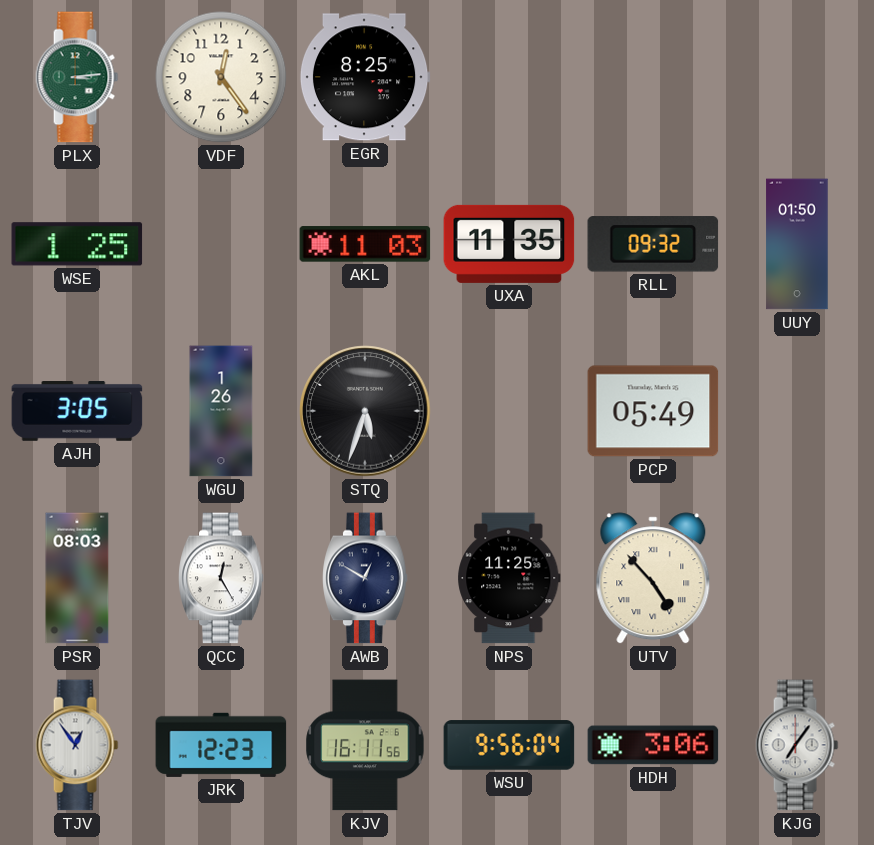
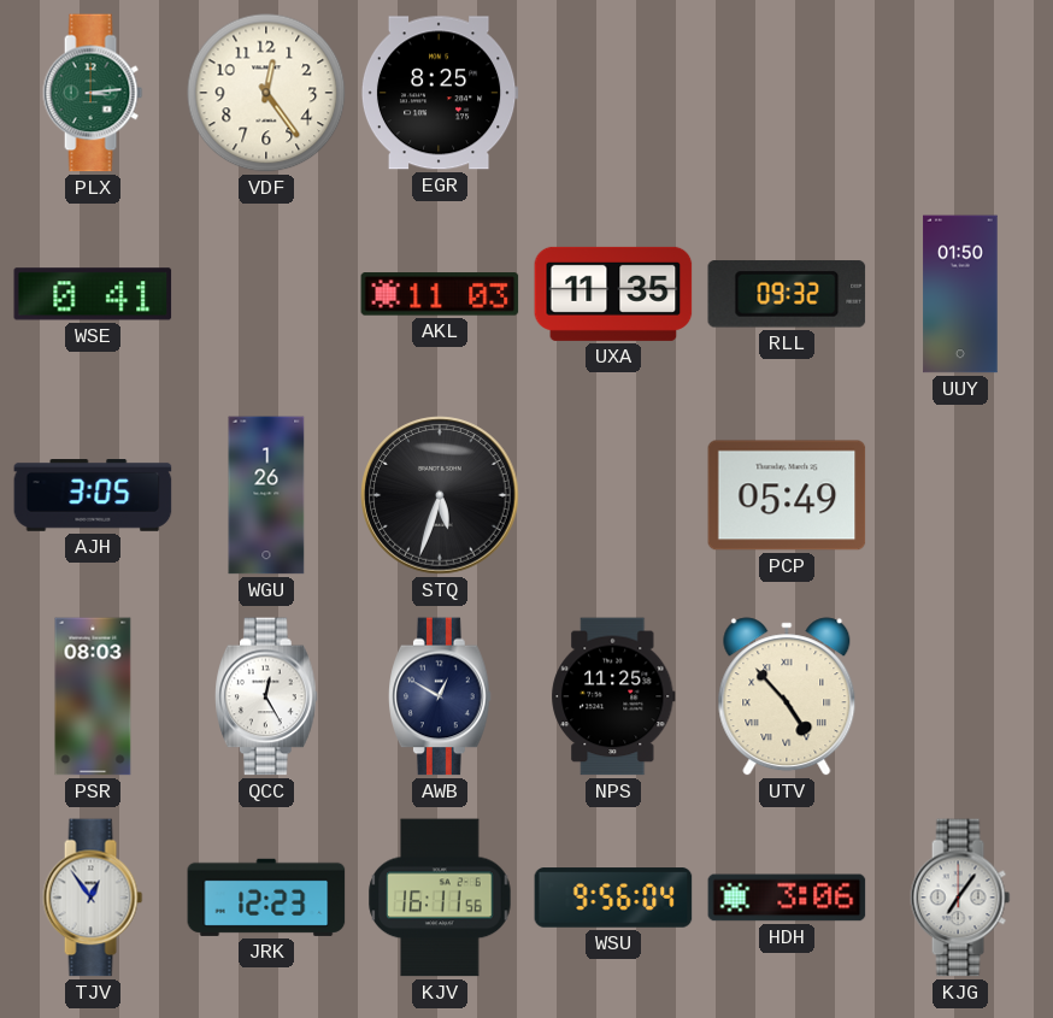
WSE: 1:25 -> 0:41 (93, 294)
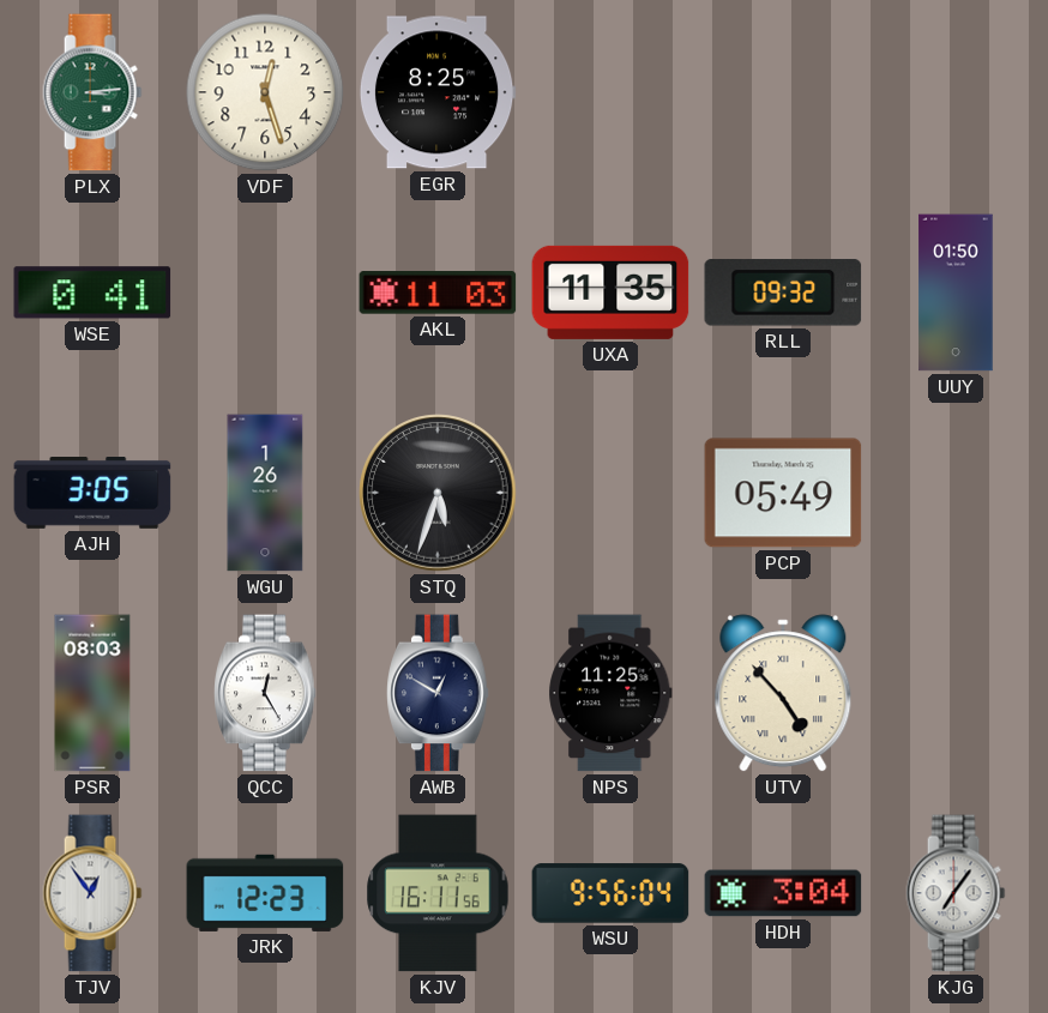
VDF: 12:24 -> 12:27 (265, 92)
HDH: 3:06 -> 3:04 (783, 893)
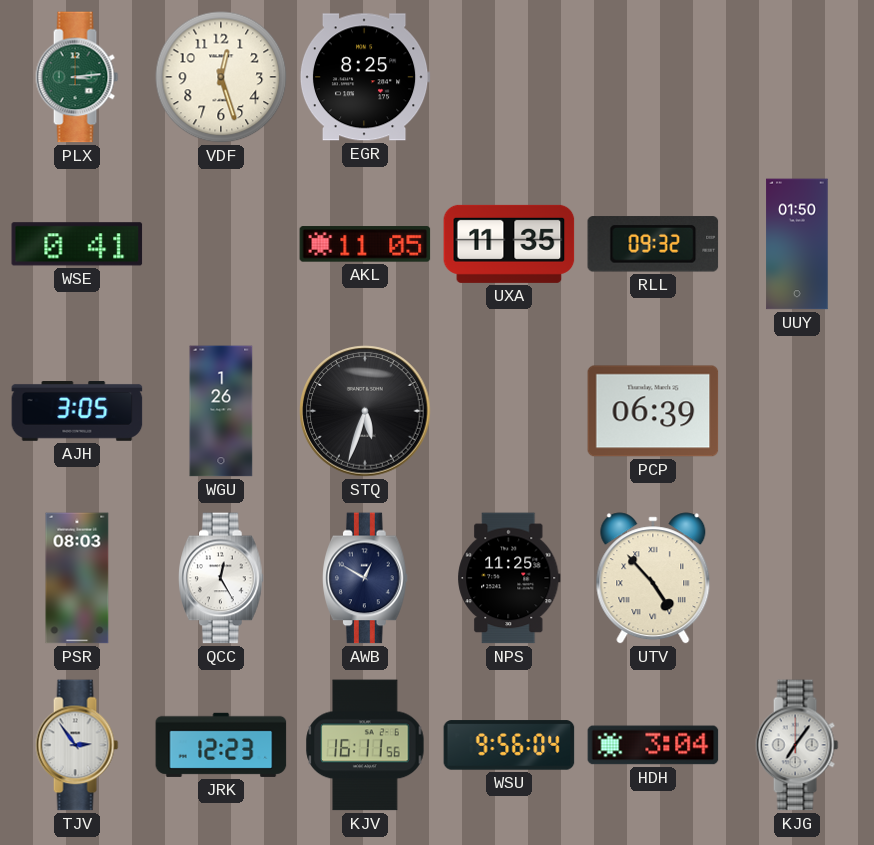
AKL: 11:03 -> 11:05 (365, 244)
PCP: 05:49 -> 06:39 (653, 411)
TJV: 12:54 -> 2:54 (77, 745)
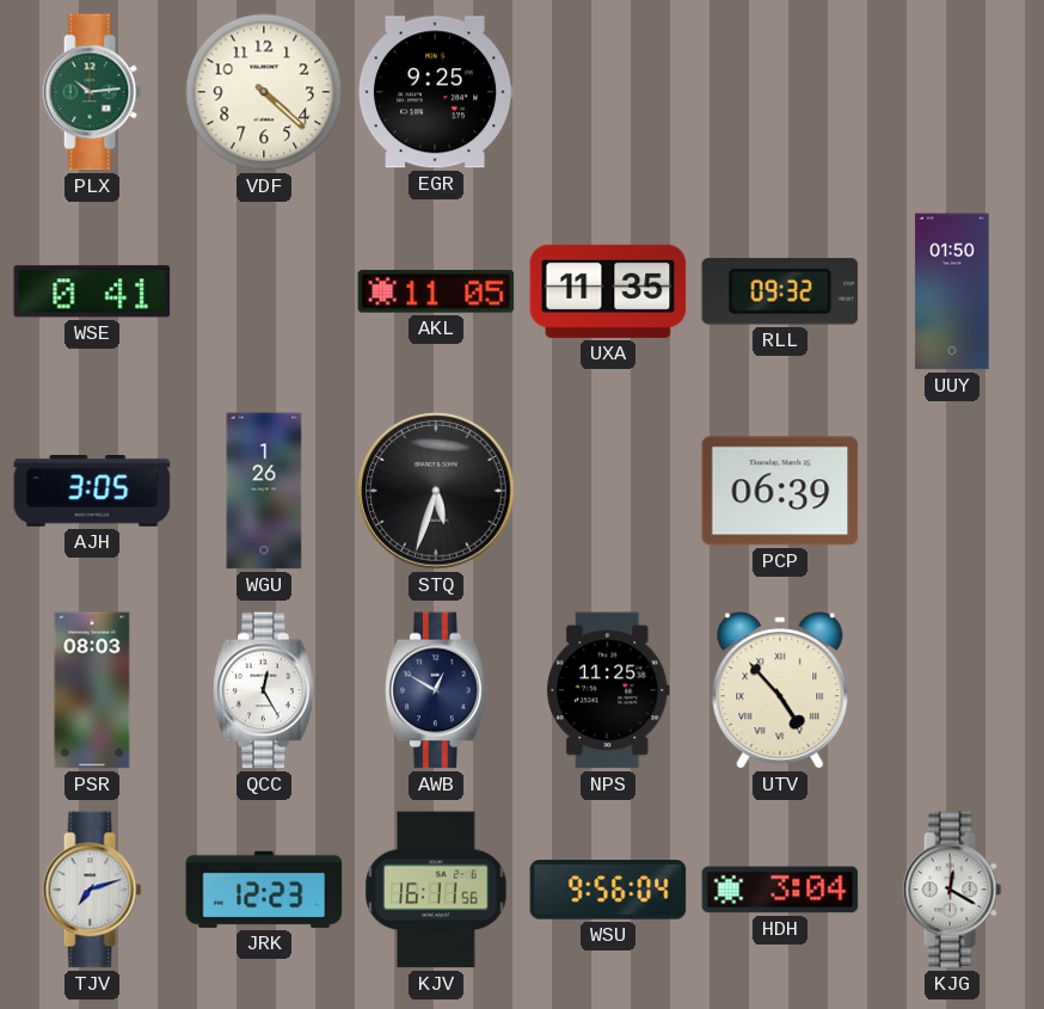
PLX: 3:14 -> 10:14 (92, 92)
VDF: 12:27 -> 4:22 (264, 92)
EGR: 8:25 -> 9:25 (436, 92)
TJV: 2:54 -> 7:12 (92, 890)
KJG: 7:06 -> 12:20 (952, 890)
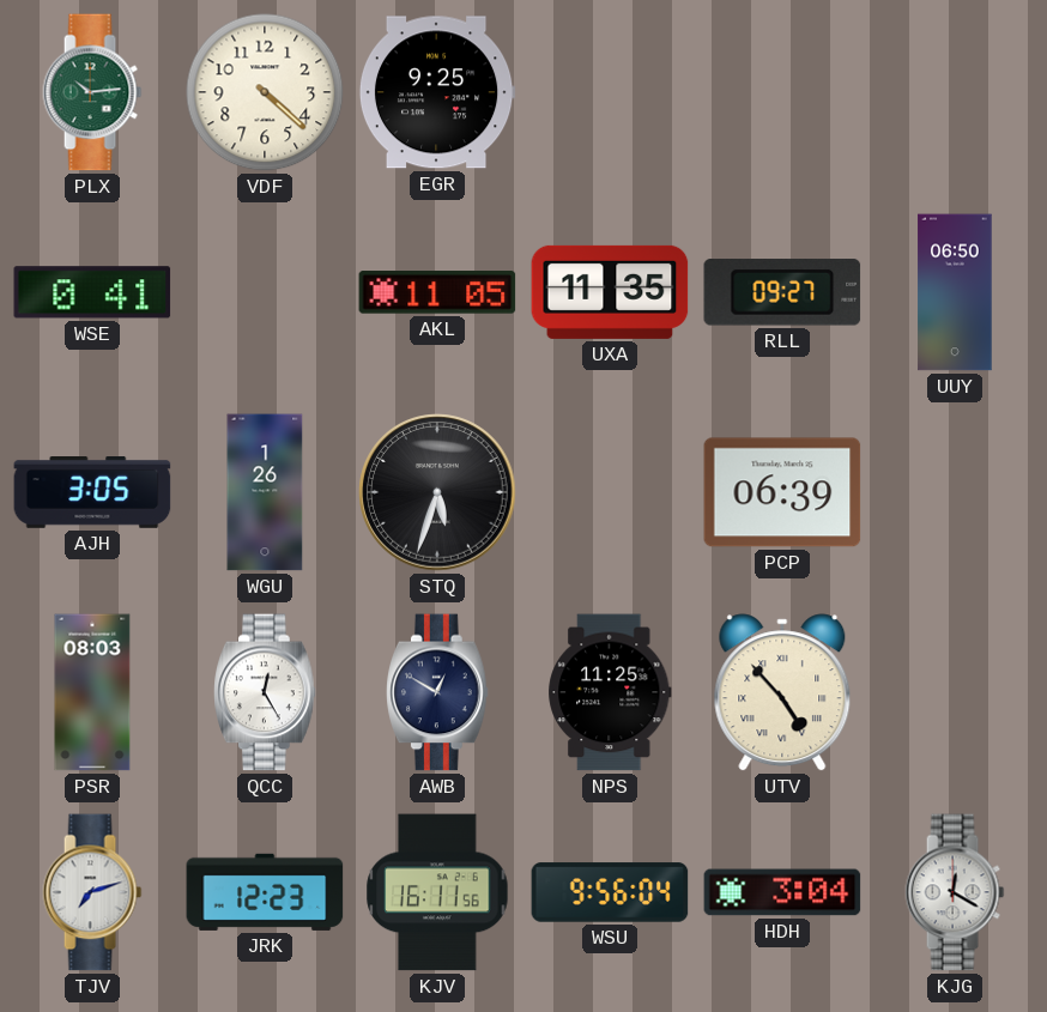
RLL: 09:32 -> 09:27 (782, 292)
UUY: 01:50 -> 06:50 (955, 292)
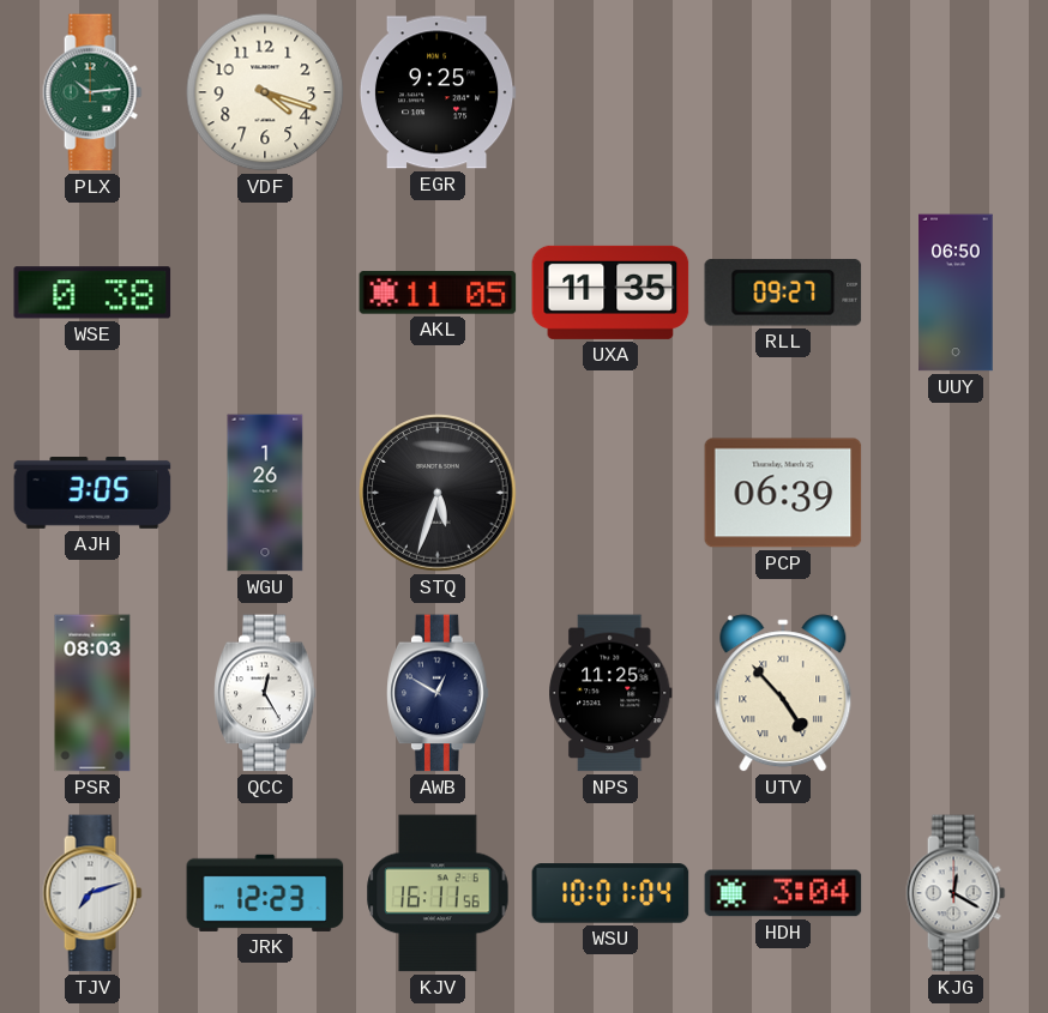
VDF: 4:22 -> 4:18 (265, 92)
WSE: 0:41 -> 0:38 (92, 293)
WSU: 9:56 -> 10:01 (610, 893)
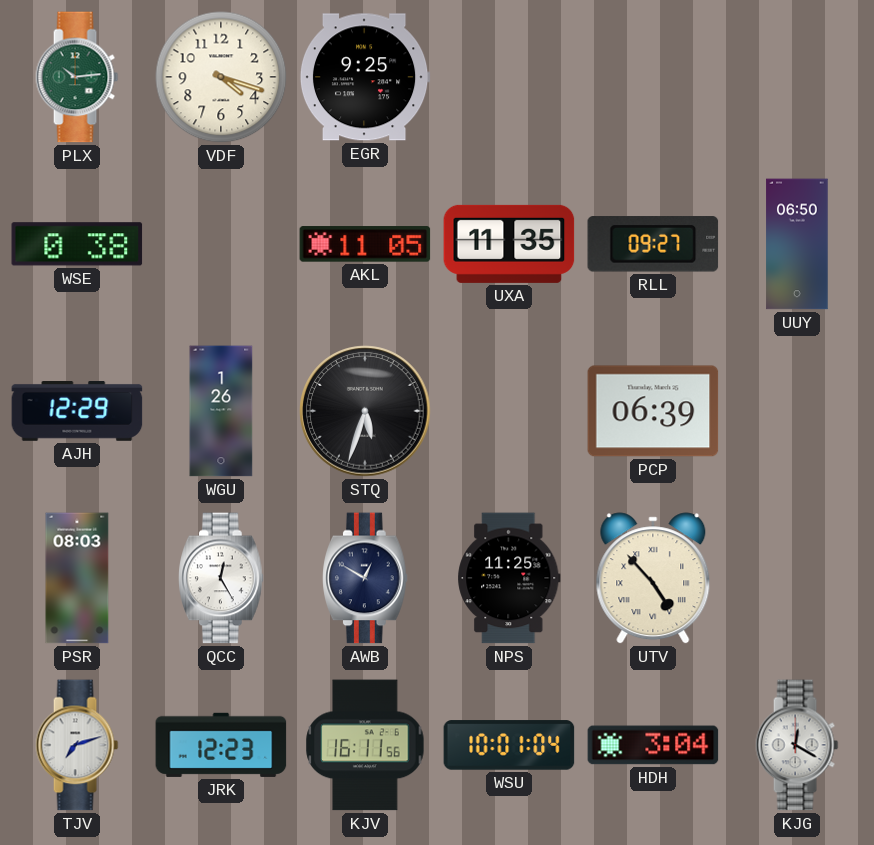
AJH: 3:05 -> 12:29 (77, 412)
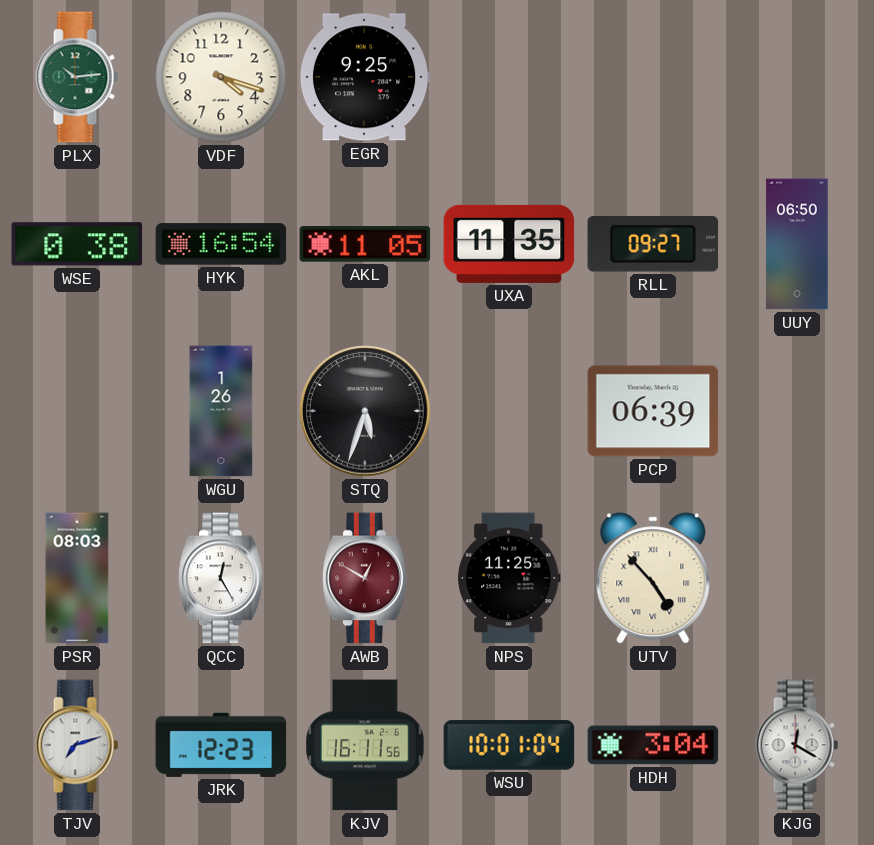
HYK: none -> 16:54 (221, 244)
AJH: 12:29 -> none (77, 412)
AWB dial: navy -> burgundy (365, 578)
